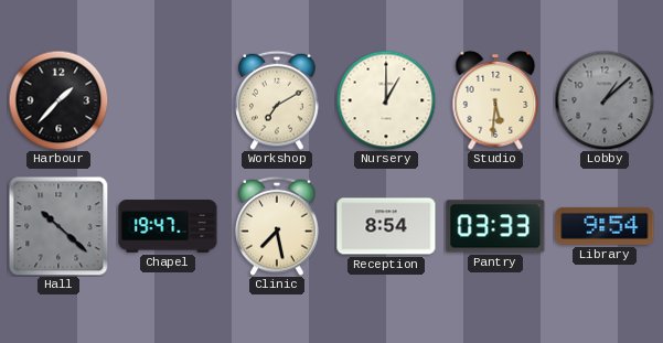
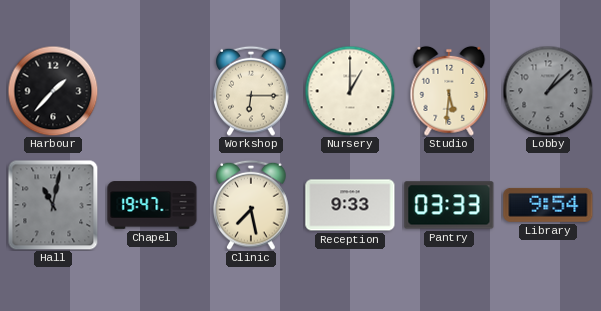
Workshop: 7:10 -> 6:15 (251, 91)
Hall: 10:22 -> 11:02 (53, 205)
Reception: 8:54 -> 9:33 (350, 205)
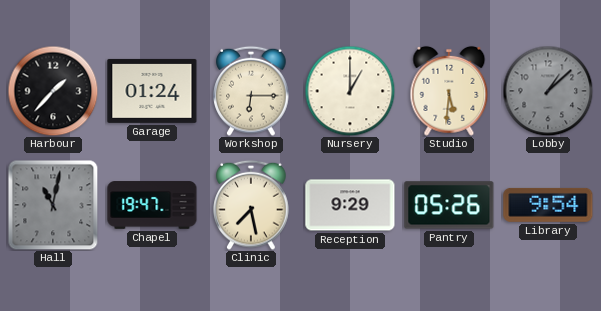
Garage: none -> 01:24 (152, 91)
Reception: 9:33 -> 9:29 (350, 205)
Pantry: 03:33 -> 05:26 (449, 205)
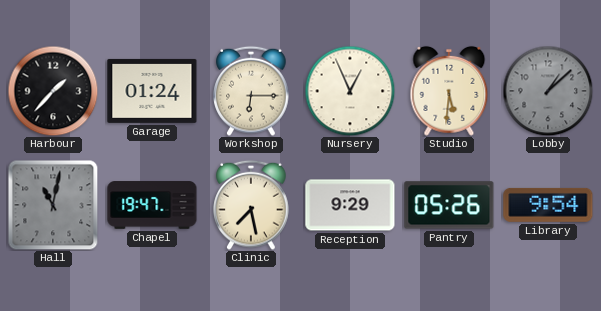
Nursery: 1:00 -> 12:56 (350, 91)
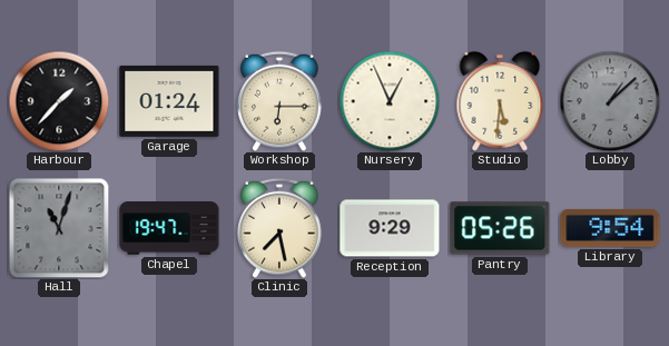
Hall: 11:02 -> 11:03 (59, 228)
